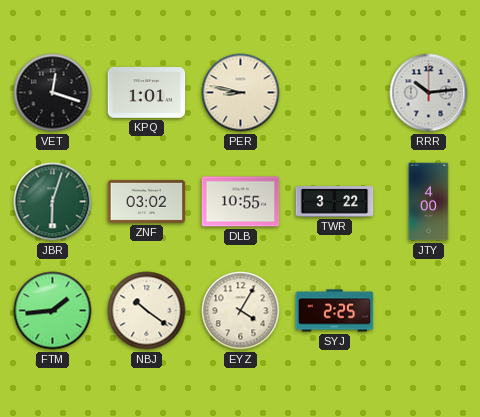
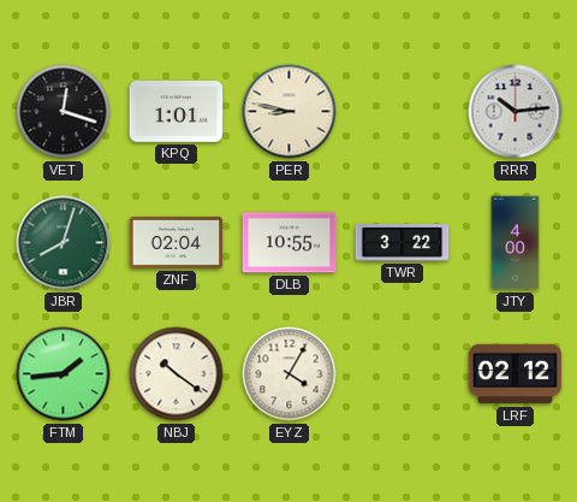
JBR: 6:03 -> 8:03 (64, 243)
ZNF: 03:02 -> 02:04 (177, 242)
SYJ: 2:25 -> none (335, 311)
LRF: none -> 02:12 (516, 374)
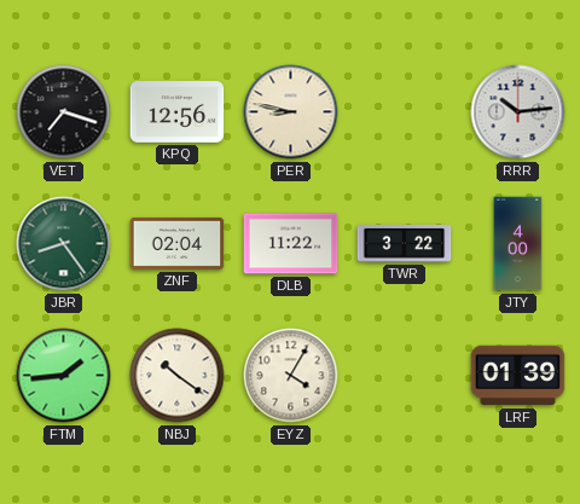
VET: 12:18 -> 7:18 (64, 112)
KPQ: 1:01 -> 12:56 (178, 112)
JBR: 8:03 -> 8:24 (64, 244)
DLB: 10:55 -> 11:22 (291, 244)
LRF: 02:12 -> 01:39 (518, 376)
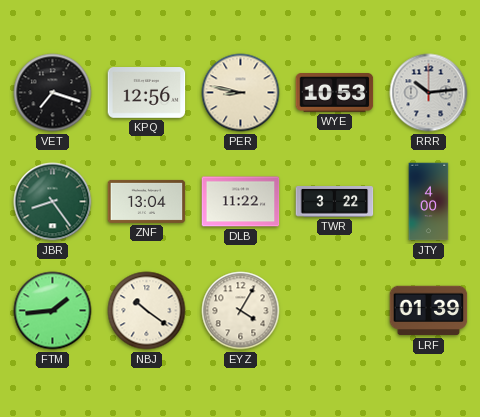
WYE: none -> 10:53 (335, 93)
ZNF: 02:04 -> 13:04 (147, 201)
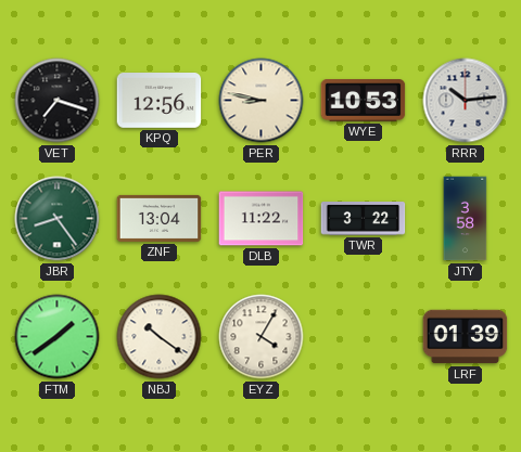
JTY: 4:00 -> 3:58 (466, 219)
FTM: 1:44 -> 1:39 (58, 337)
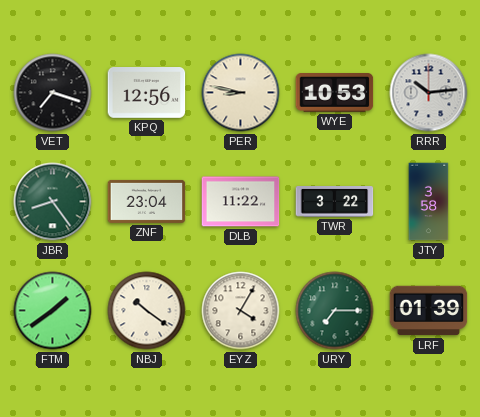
ZNF: 13:04 -> 23:04 (147, 201)
URY: none -> 7:15 (335, 311)
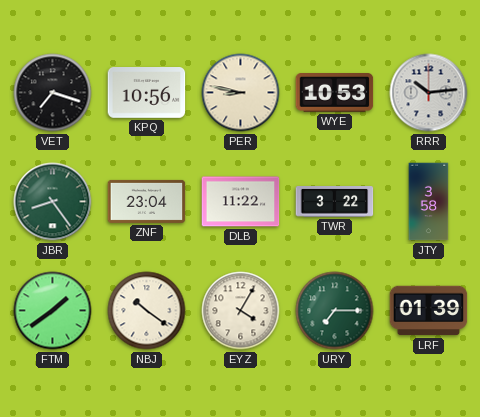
KPQ: 12:56 -> 10:56 (147, 93)
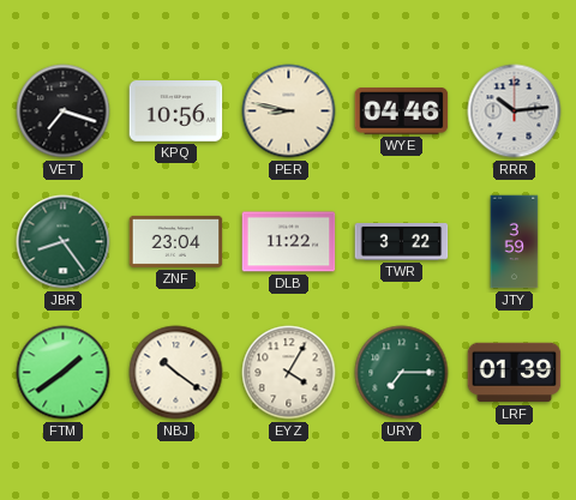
WYE: 10:53 -> 04:46 (402, 112)
JTY: 3:58 -> 3:59 (515, 242)
